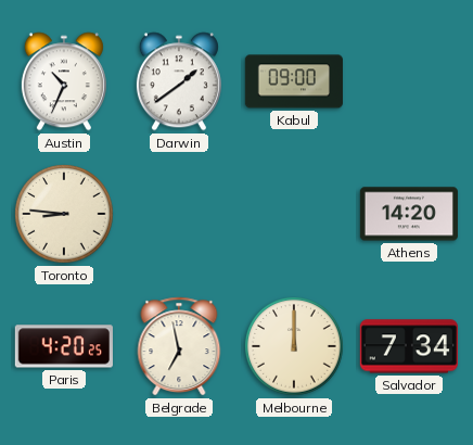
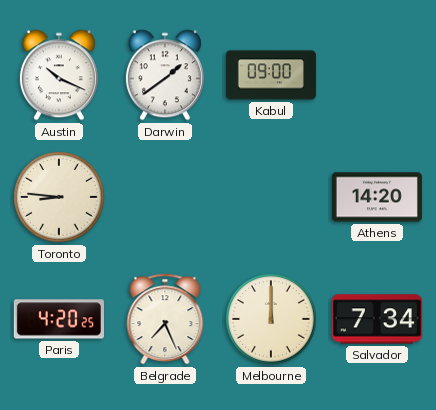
Austin: 10:34 -> 10:19 (59, 75)
Belgrade: 6:58 -> 7:26 (165, 319)
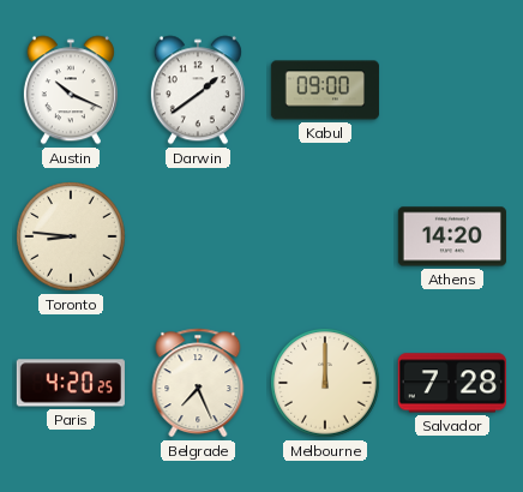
Salvador: 7:34 -> 7:28 (452, 383)
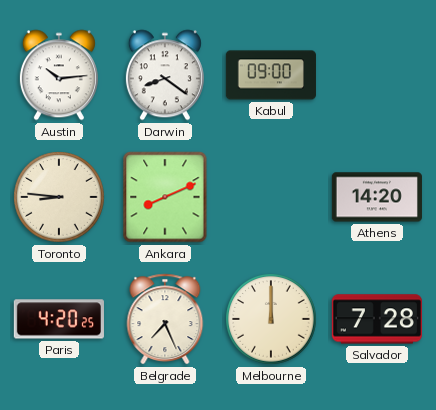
Austin: 10:19 -> 10:14 (59, 75)
Darwin: 1:39 -> 8:21 (165, 75)
Ankara: none -> 8:11 (165, 197)
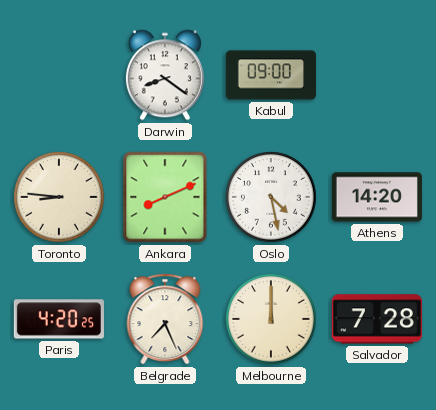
Austin: 10:14 -> none (59, 75)
Oslo: none -> 4:28 (271, 197)
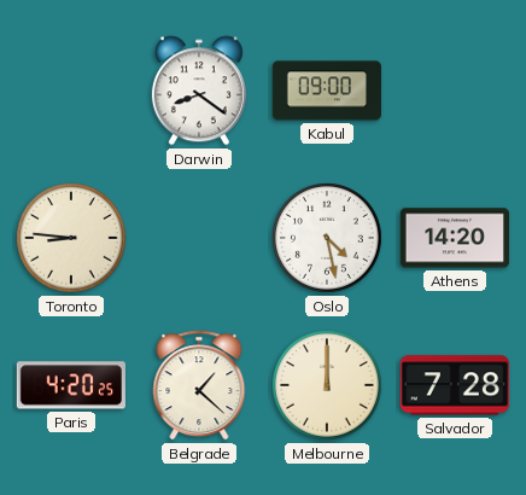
Ankara: 8:11 -> none (165, 197)
Belgrade: 7:26 -> 1:22 (199, 385)
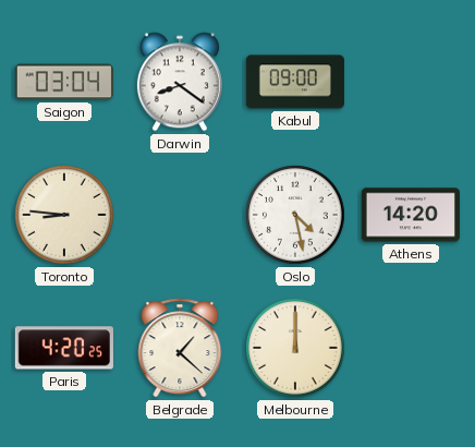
Saigon: none -> 03:04 (64, 82)
Salvador: 7:28 -> none (455, 385)
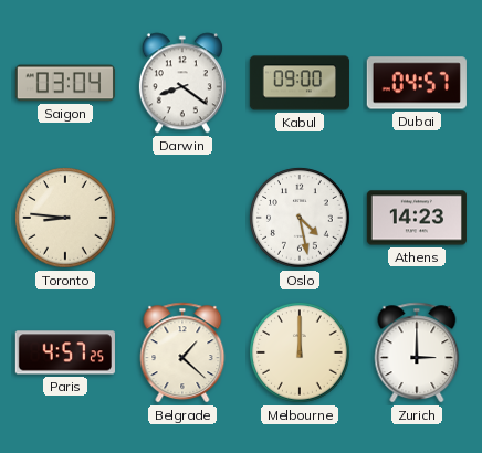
Dubai: none -> 04:57 (417, 83)
Athens: 14:20 -> 14:23 (417, 218)
Paris: 4:20 -> 4:57 (65, 352)
Zurich: none -> 3:00 (417, 352)
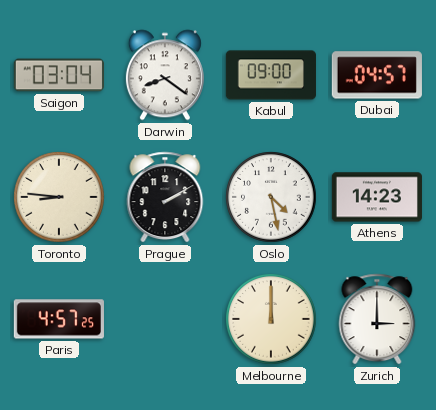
Prague: none -> 2:10 (165, 197)
Belgrade: 1:22 -> none (182, 352)
